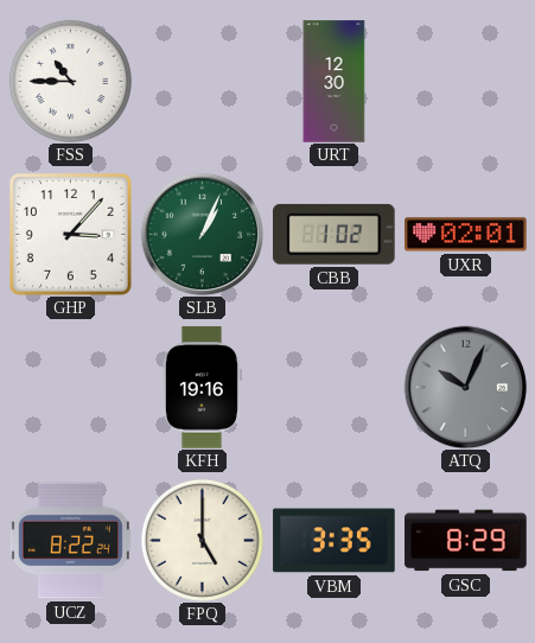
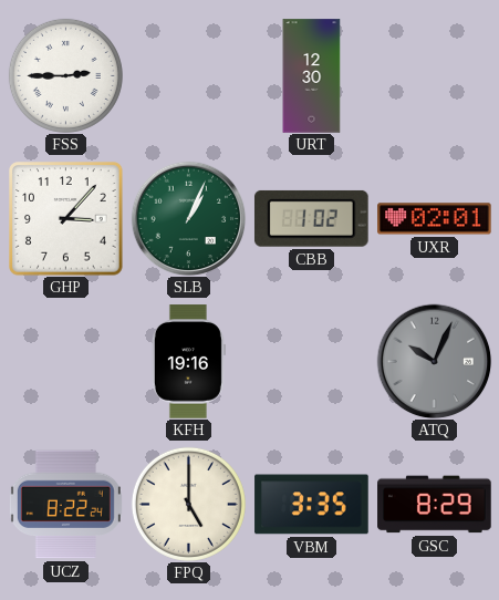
FSS: 10:45 -> 2:45 (65, 75)
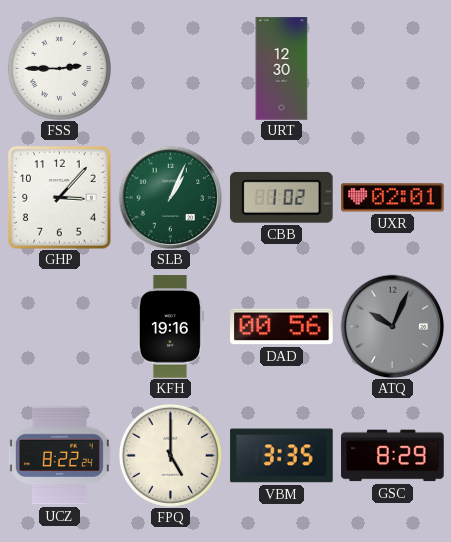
DAD: none -> 00:56 (282, 327)
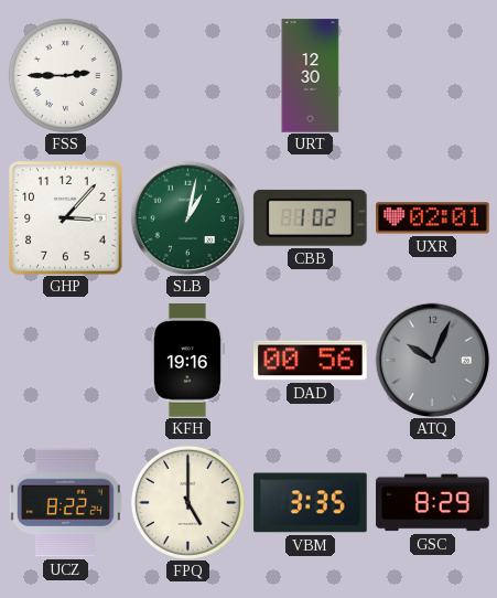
SLB: 1:04 -> 1:02 (187, 217)
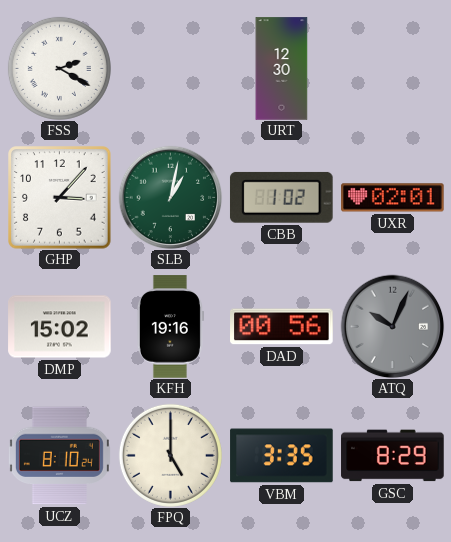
FSS: 2:45 -> 2:20 (59, 68)
DMP: none -> 15:02 (60, 327)
UCZ: 8:22 -> 8:10 (59, 456)
